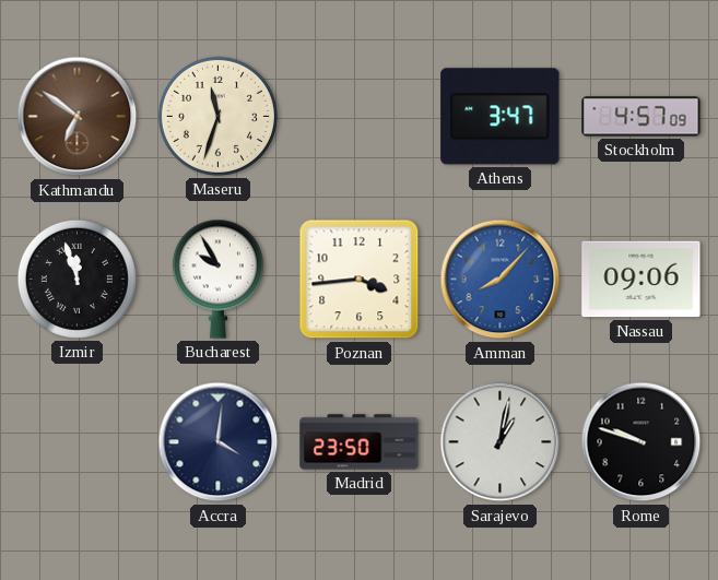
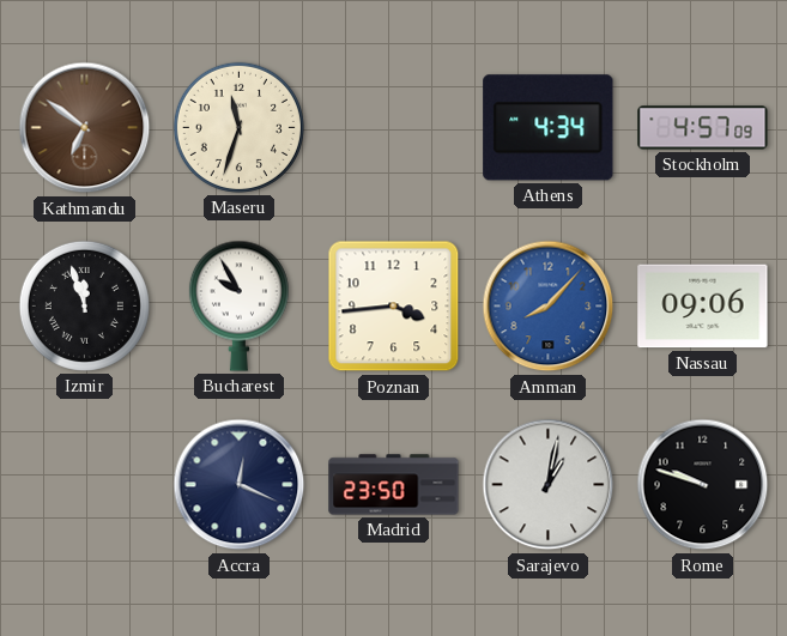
Athens: 3:47 -> 4:34 (549, 128)
Accra: 4:01 -> 12:19 (240, 485)
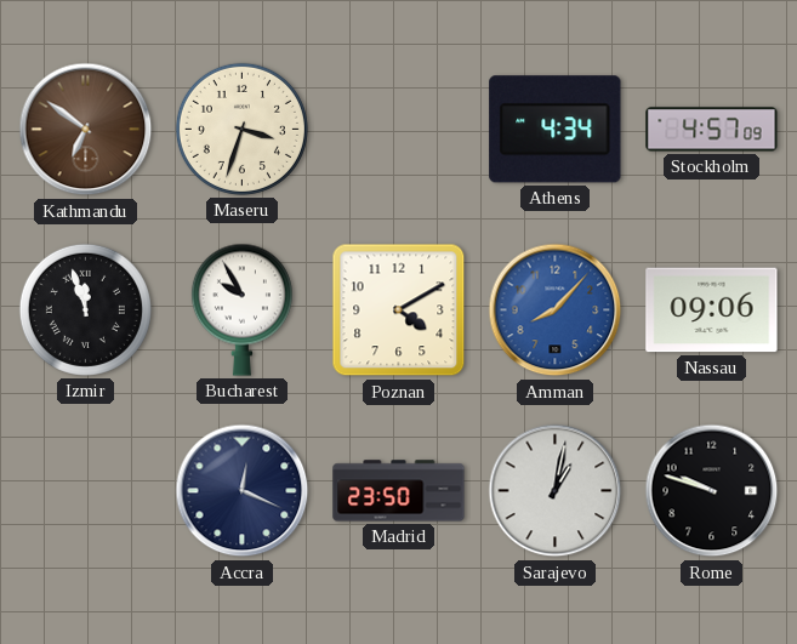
Maseru: 11:33 -> 3:33 (241, 129)
Poznan: 3:44 -> 4:10 (399, 310)
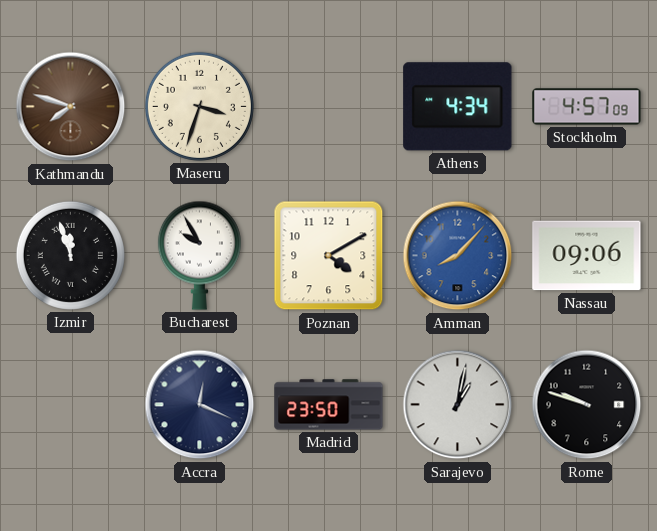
Kathmandu: 6:51 -> 7:48 (71, 107)
